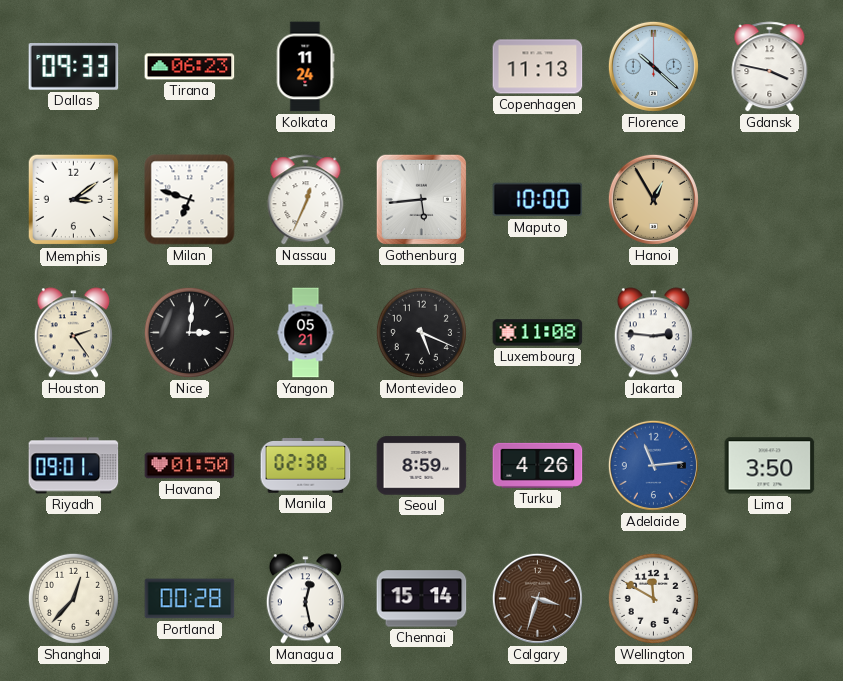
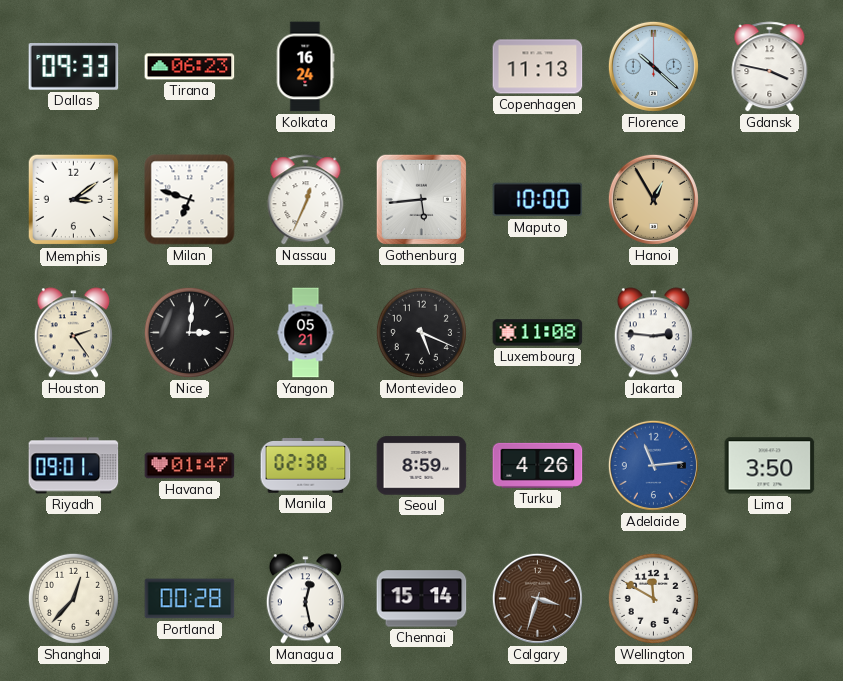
Kolkata: 11:24 -> 16:24 (305, 67)
Havana: 01:50 -> 01:47 (190, 466)
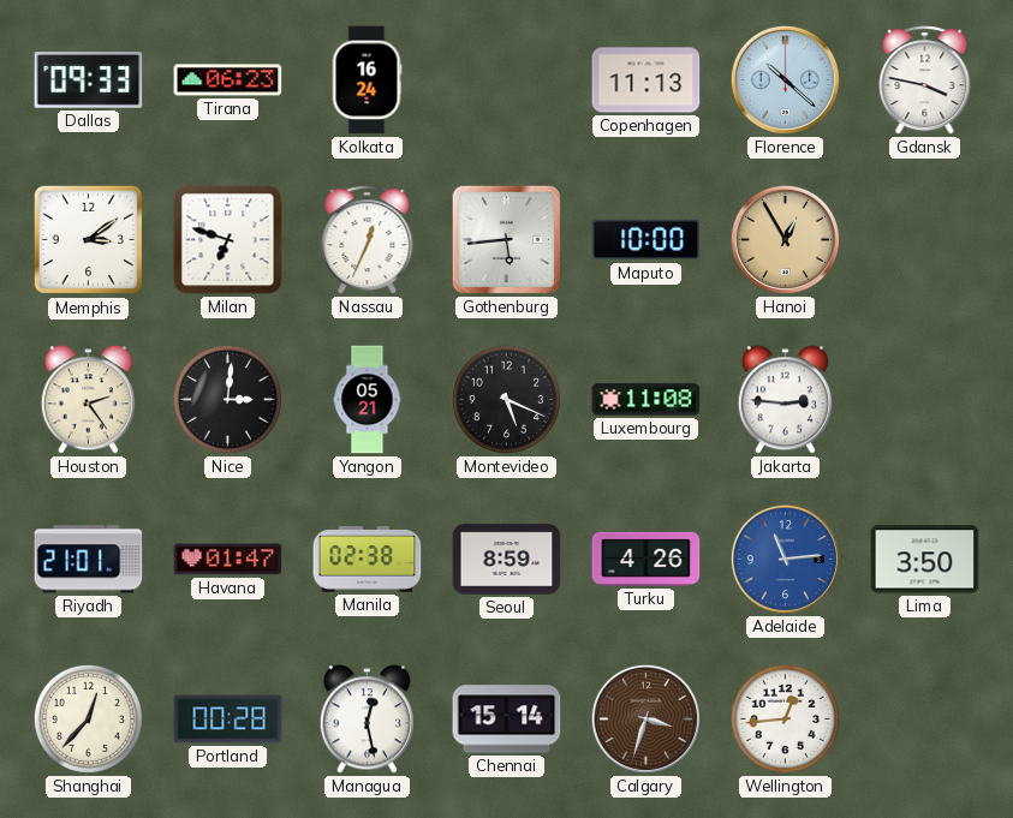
Riyadh: 09:01 -> 21:01 (89, 560)
Wellington: 11:50 -> 12:44 (785, 718)
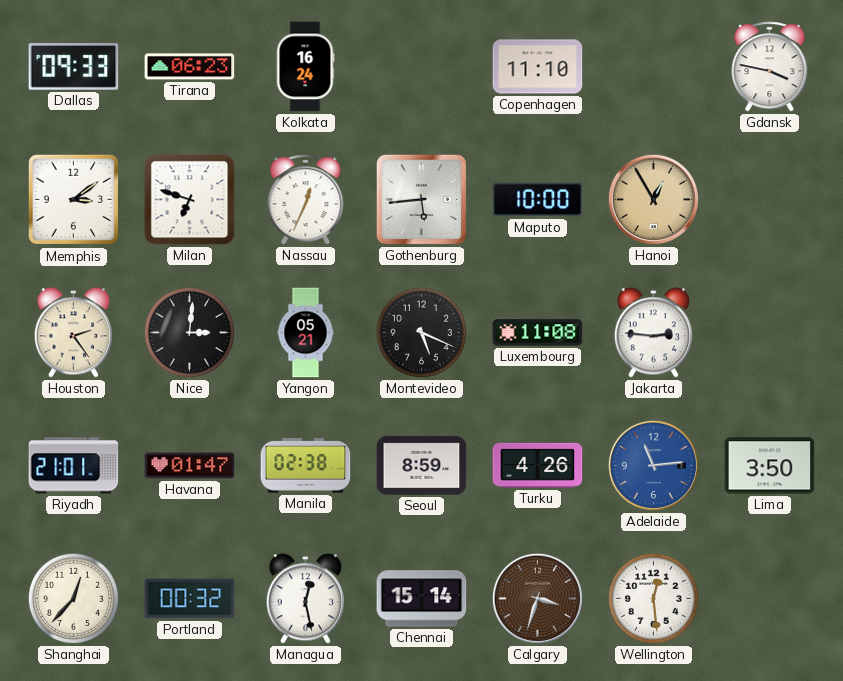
Copenhagen: 11:13 -> 11:10 (538, 67)
Florence: 10:22 -> none (785, 79)
Portland: 00:28 -> 00:32 (190, 599)
Wellington: 12:44 -> 12:29 (653, 598)
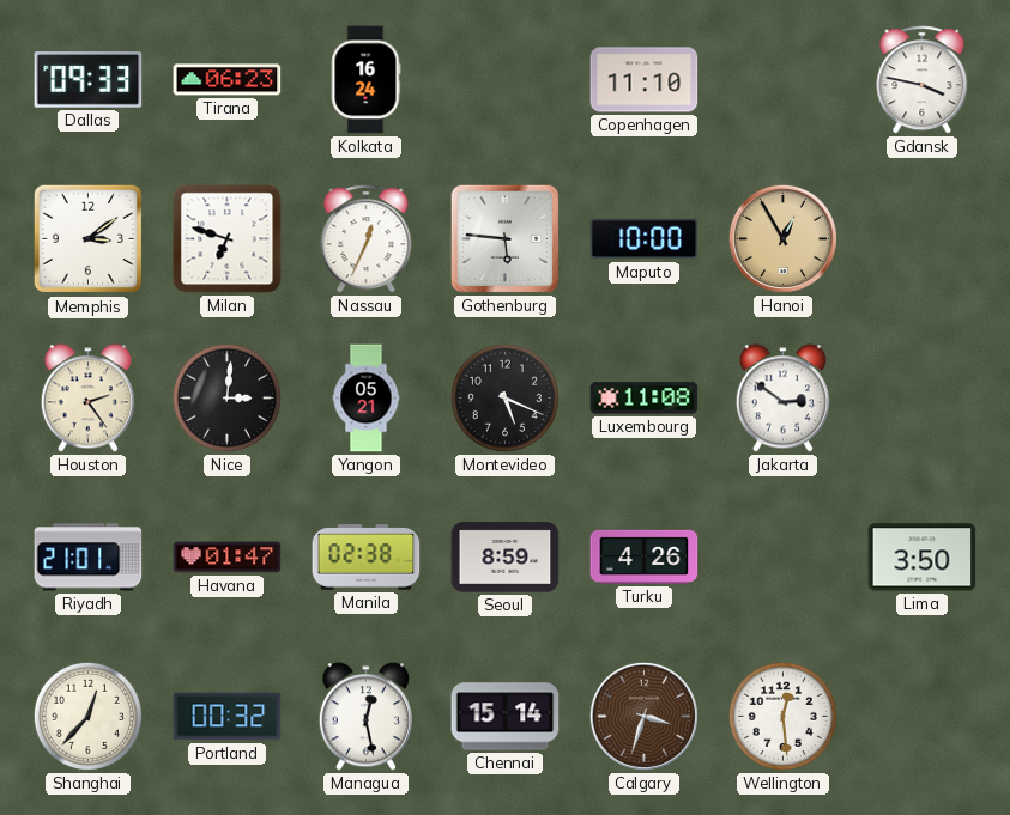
Gothenburg: 5:44 -> 5:46 (504, 238)
Jakarta: 2:46 -> 2:51 (782, 399)
Adelaide: 11:14 -> none (653, 465)
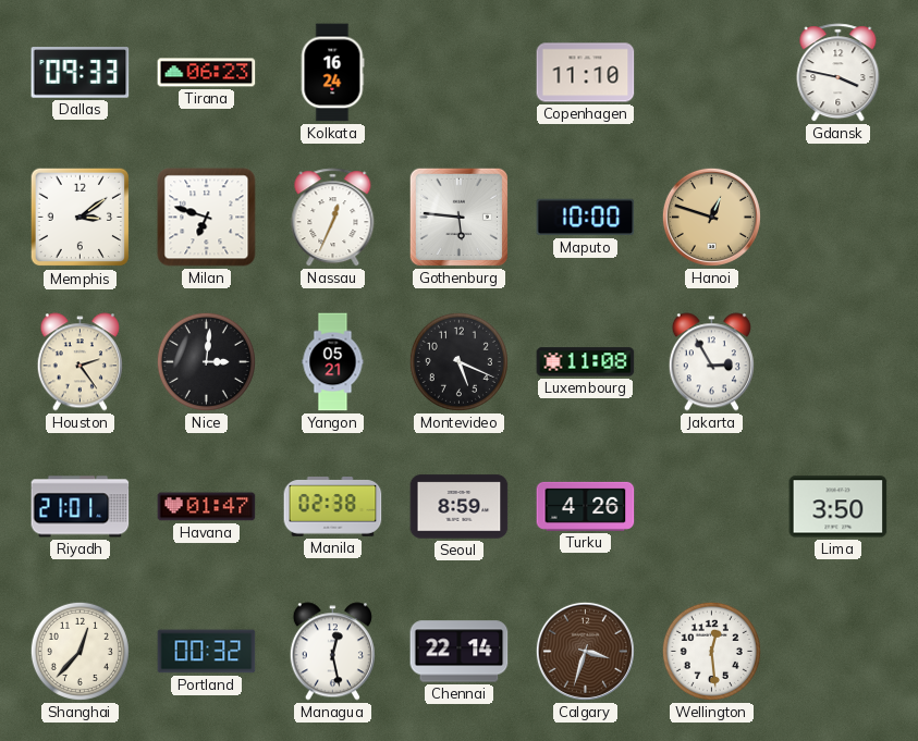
Hanoi: 12:55 -> 12:48 (711, 217)
Jakarta: 2:51 -> 2:55 (711, 362)
Chennai: 15:14 -> 22:14 (460, 652)
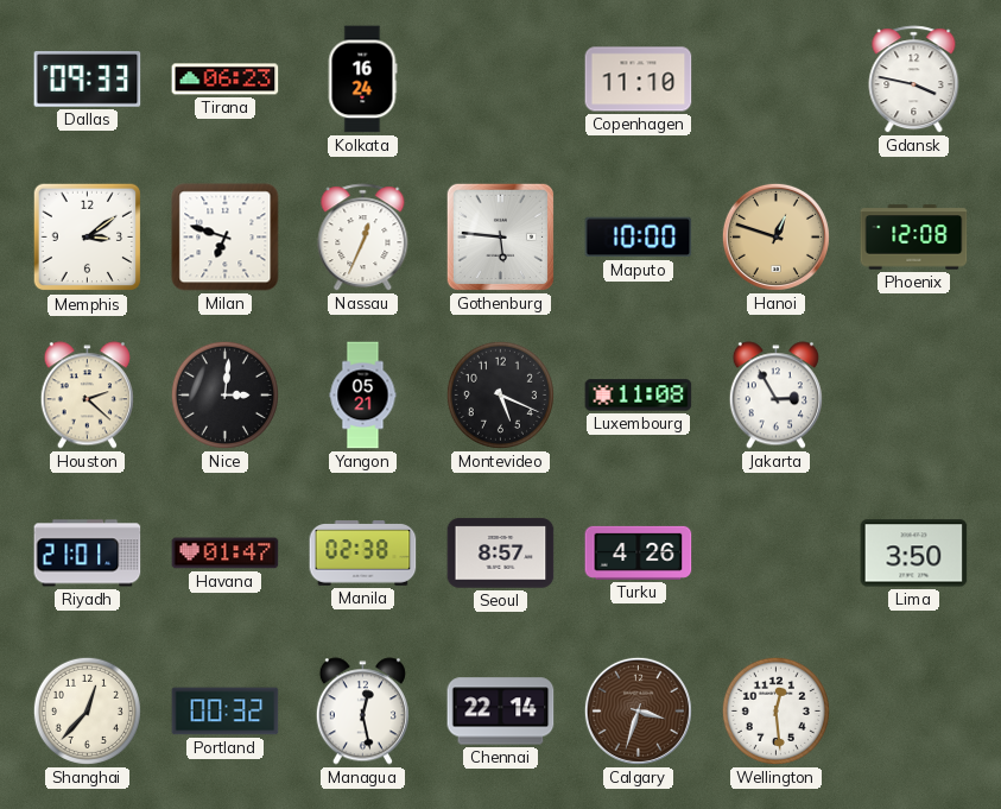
Phoenix: none -> 12:08 (914, 238)
Houston: 2:24 -> 2:22 (87, 396)
Seoul: 8:59 -> 8:57 (501, 554)
